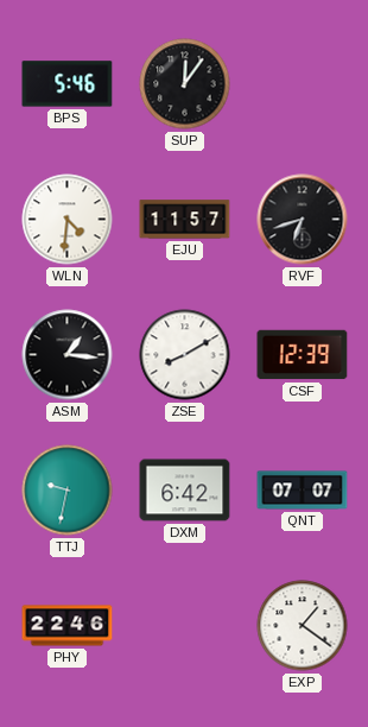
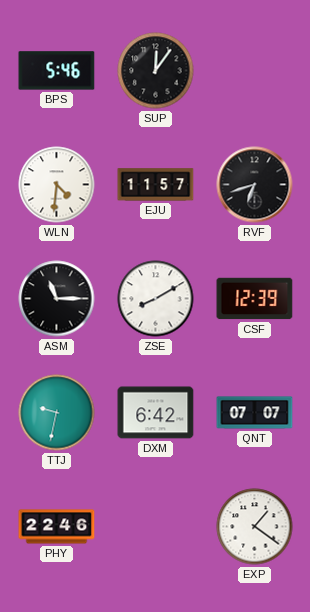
ASM: 1:16 -> 11:15 (57, 299)
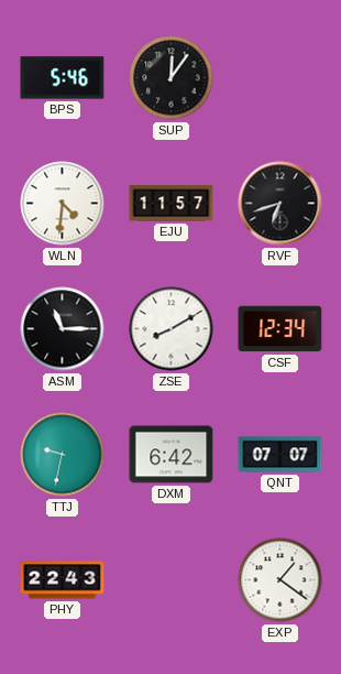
CSF: 12:39 -> 12:34 (280, 329)
PHY: 22:46 -> 22:43 (63, 580)
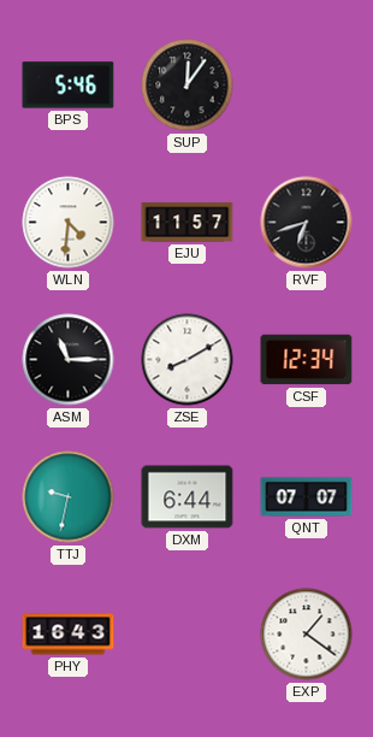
DXM: 6:42 -> 6:44 (188, 497)
PHY: 22:43 -> 16:43 (69, 635)
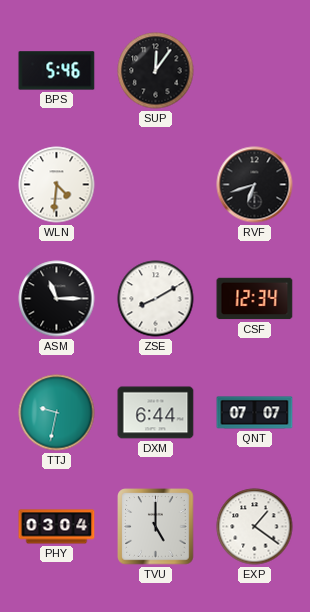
EJU: 11:57 -> none (188, 223)
PHY: 16:43 -> 03:04 (57, 527)
TVU: none -> 5:00 (156, 527)
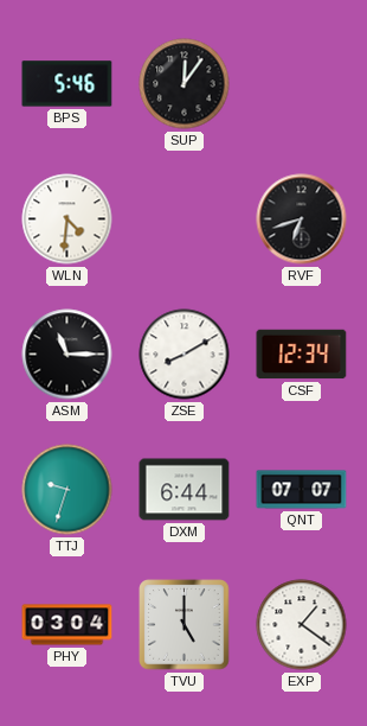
TTJ: 9:32 -> 9:33 (67, 490)
